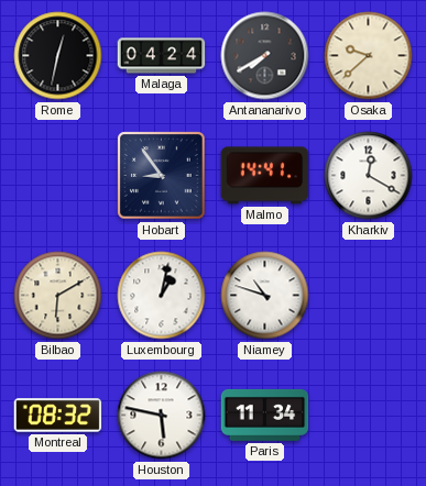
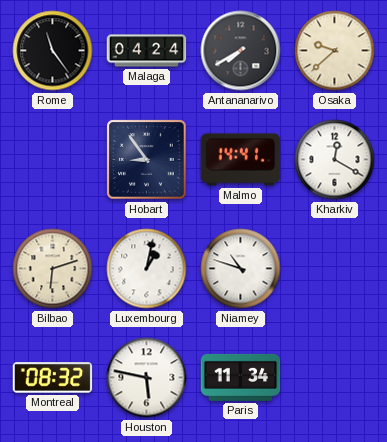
Rome: 12:32 -> 11:24 (53, 51)
Bilbao: 6:10 -> 6:12 (53, 269)
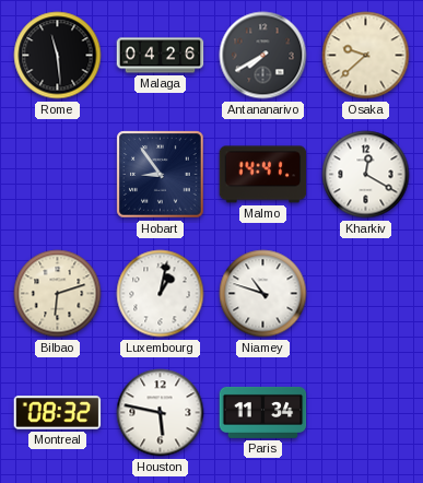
Rome: 11:24 -> 11:29 (58, 56)
Malaga: 04:24 -> 04:26 (161, 56)
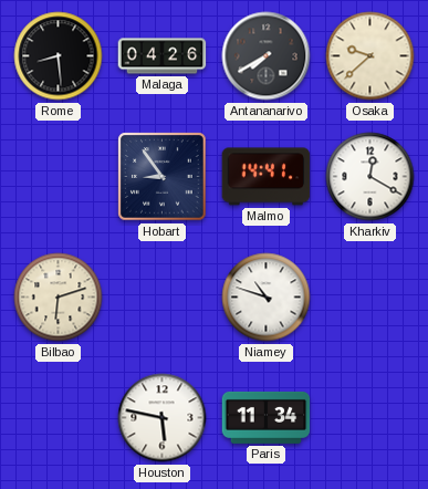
Rome: 11:29 -> 8:29 (59, 56)
Luxembourg: 1:02 -> none (161, 294)
Montreal: 08:32 -> none (58, 413)
